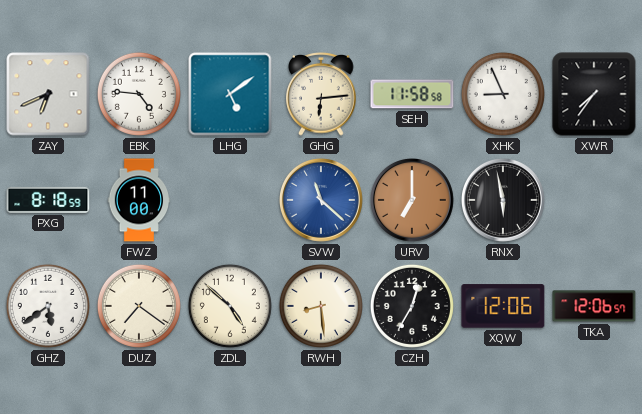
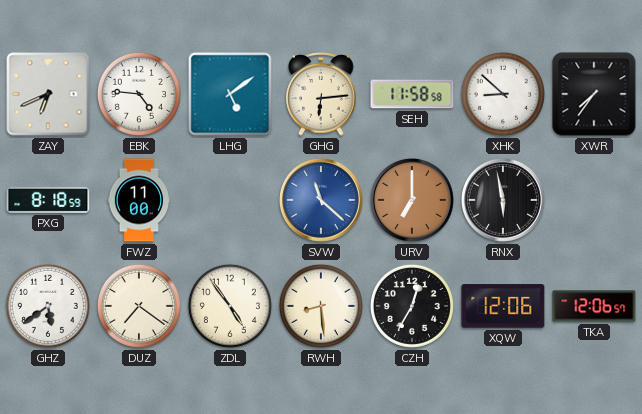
XHK: 8:56 -> 8:52 (503, 94)
ZDL: 4:52 -> 4:54 (230, 306)
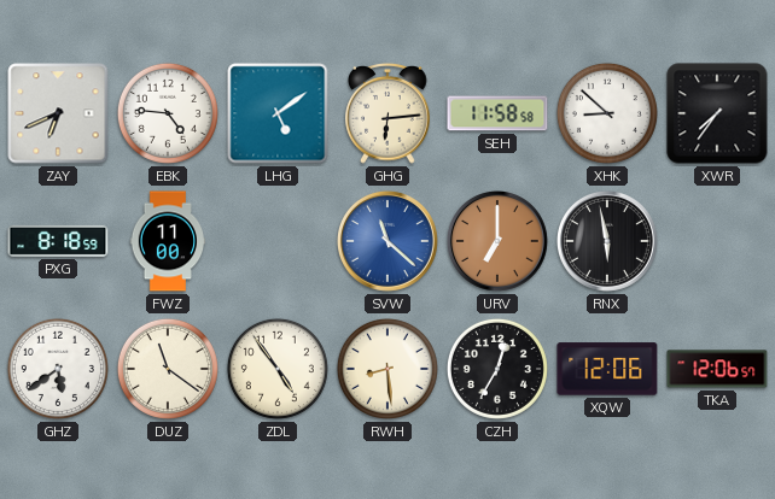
DUZ: 7:21 -> 11:21 (168, 369)
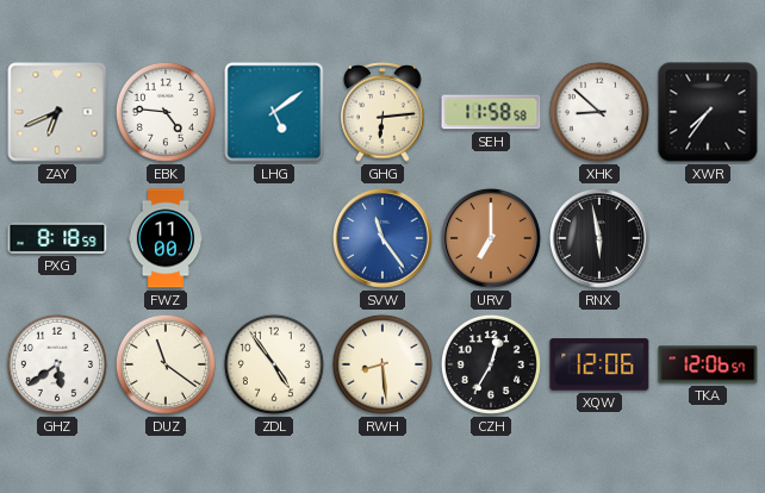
SVW: 11:22 -> 11:24 (382, 238)
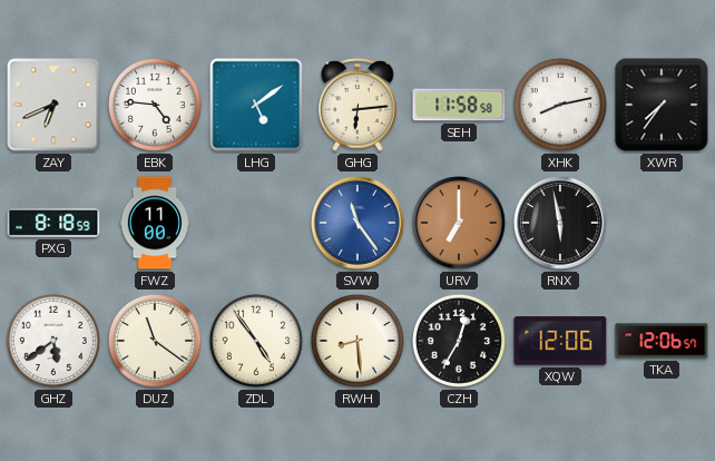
XHK: 8:52 -> 8:13 (560, 105)
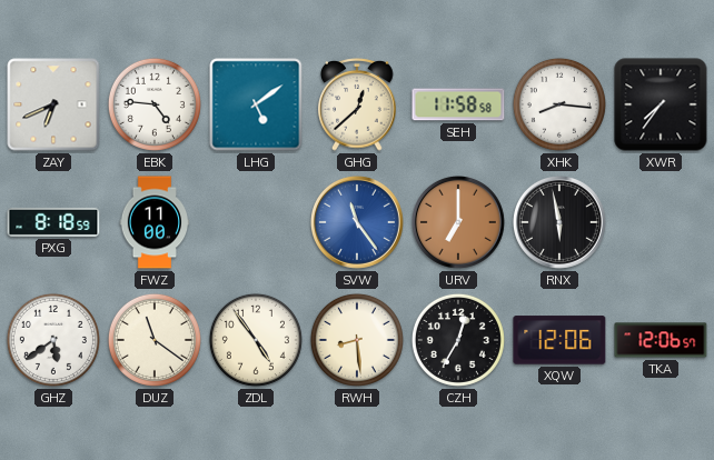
GHG: 6:14 -> 12:38 (357, 106)
XHK: 8:13 -> 8:16 (559, 104)
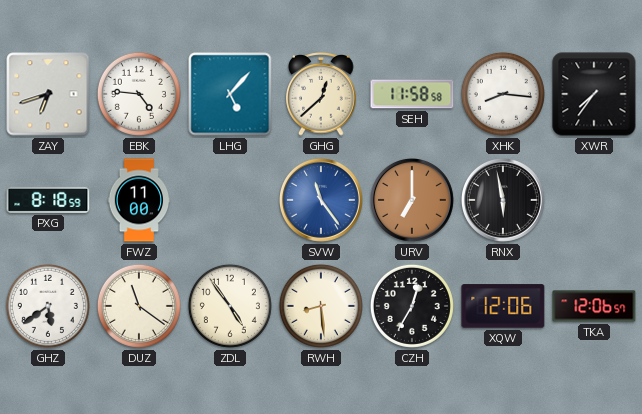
ZAY: 6:41 -> 6:42 (48, 94)
LHG: 5:09 -> 5:07 (230, 94)
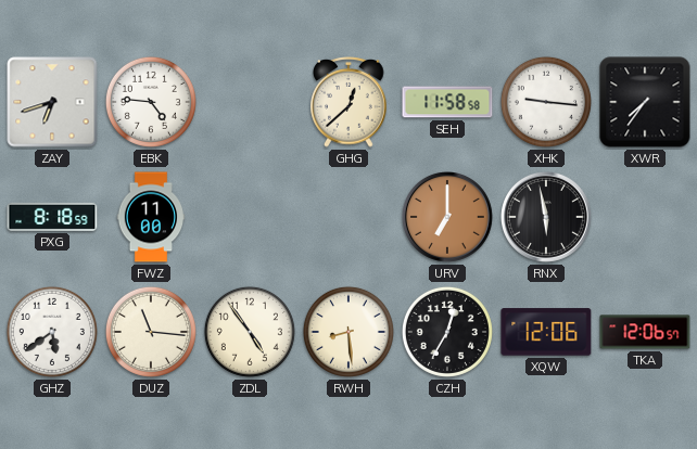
LHG: 5:07 -> none (230, 94)
XHK: 8:16 -> 9:16 (546, 102)
SVW: 11:24 -> none (321, 200)
DUZ: 11:21 -> 11:16 (151, 332)
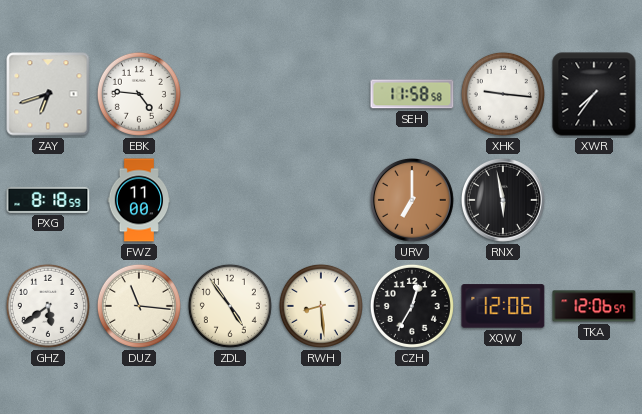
GHG: 12:38 -> none (348, 103)
